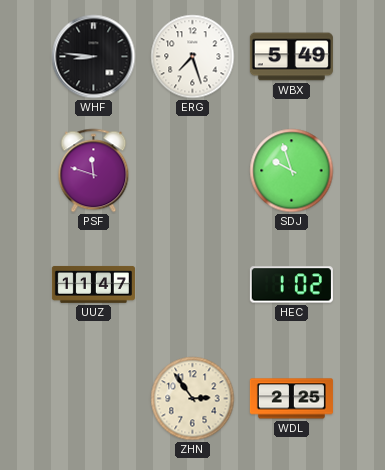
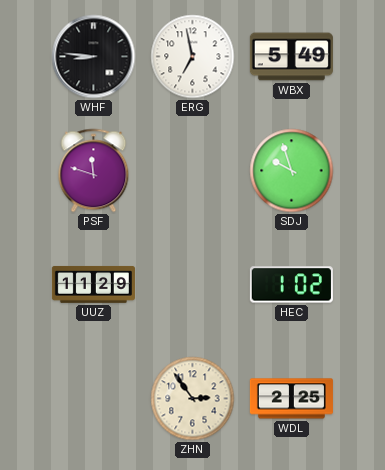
ERG: 7:27 -> 6:58 (193, 57)
UUZ: 11:47 -> 11:29 (93, 285)
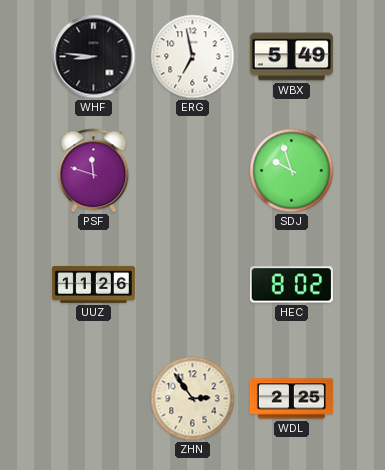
UUZ: 11:29 -> 11:26 (93, 285)
HEC: 1:02 -> 8:02 (291, 285)
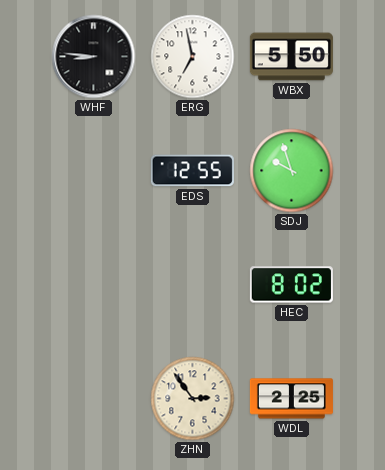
WBX: 5:49 -> 5:50 (291, 57)
PSF: 11:48 -> none (94, 171)
EDS: none -> 12:55 (192, 171)
UUZ: 11:26 -> none (93, 285)
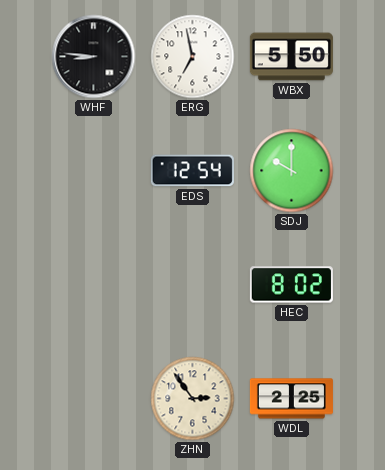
EDS: 12:55 -> 12:54 (192, 171)
SDJ: 9:57 -> 10:00 (292, 171)
